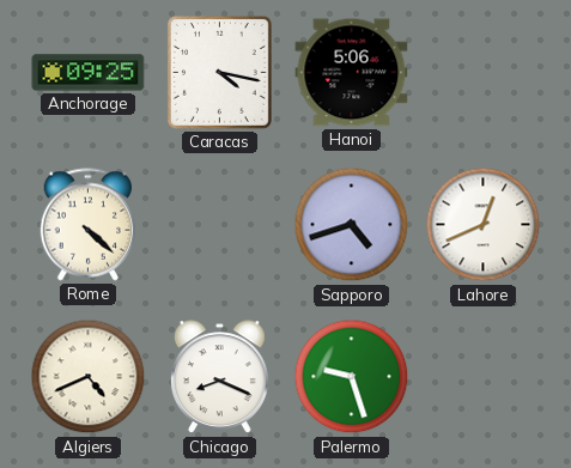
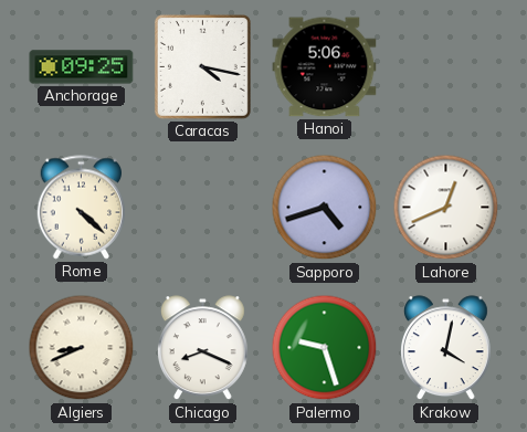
Algiers: 4:41 -> 8:41 (82, 348)
Krakow: none -> 4:02 (445, 348)
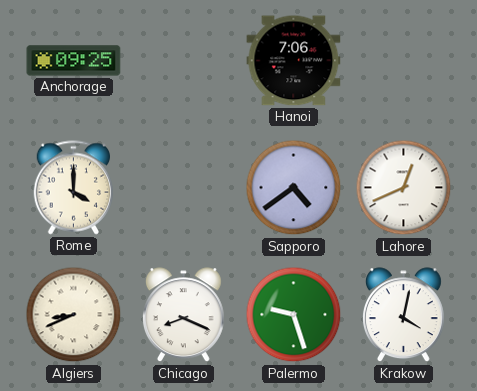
Caracas: 4:17 -> none (202, 66)
Hanoi: 5:06 -> 7:06 (294, 61)
Rome: 4:22 -> 4:00 (74, 188)
Sapporo: 4:42 -> 4:39 (294, 188)
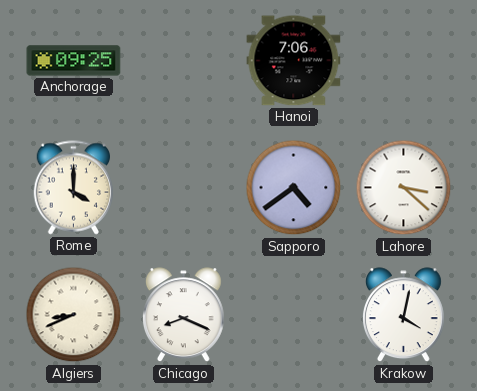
Lahore: 12:41 -> 3:22 (404, 188)
Palermo: 9:27 -> none (294, 315)
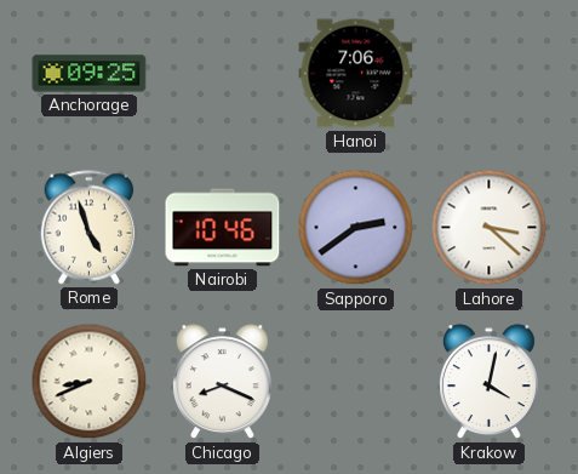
Rome: 4:00 -> 4:57 (90, 228)
Nairobi: none -> 10:46 (223, 228)
Sapporo: 4:39 -> 2:39 (356, 228)
